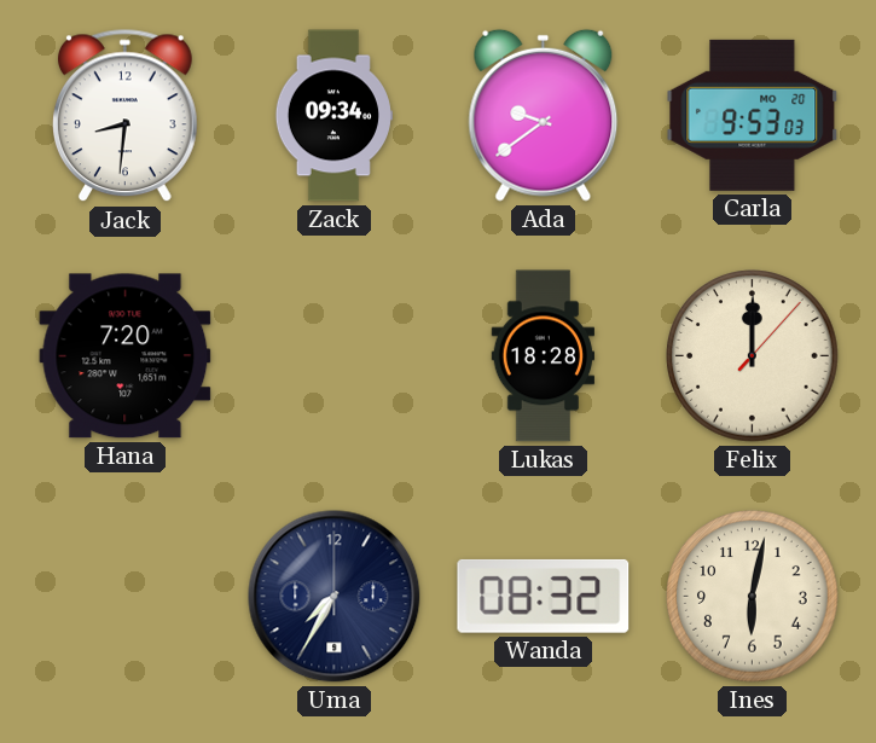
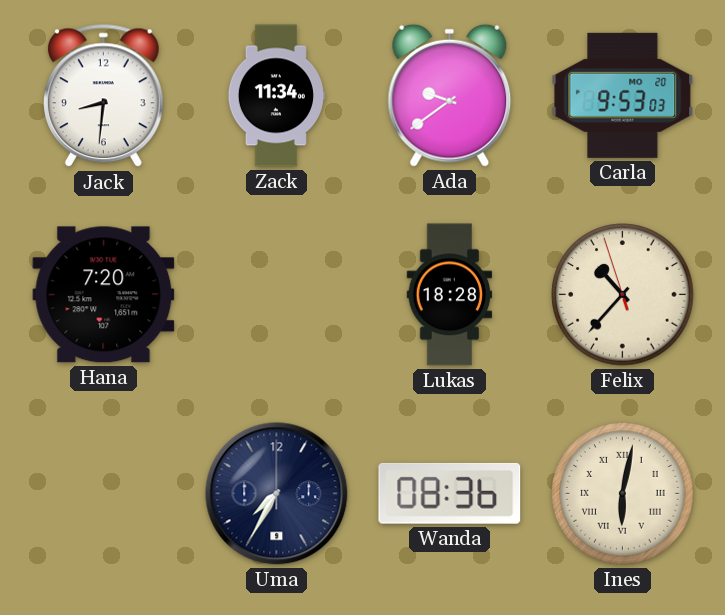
Zack: 09:34 -> 11:34 (276, 96)
Felix: 12:00 -> 10:36 (623, 295)
Wanda: 08:32 -> 08:36 (450, 493)
Ines numerals: Arabic -> Roman (623, 494)
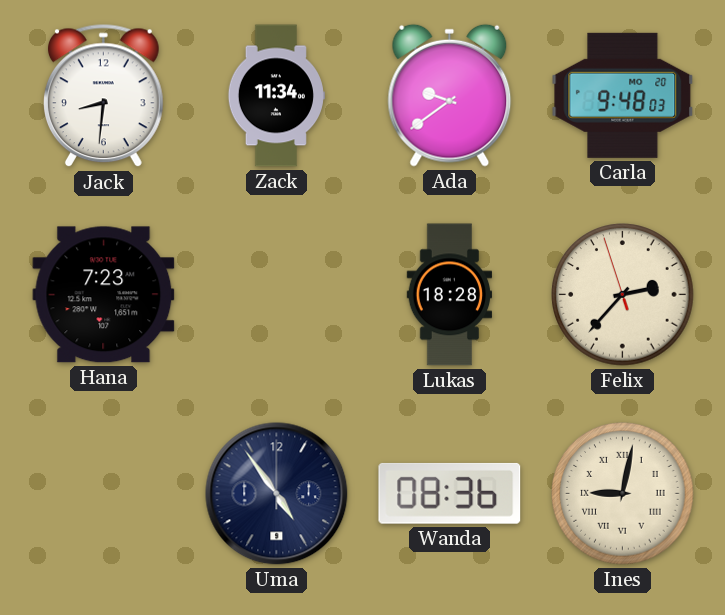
Carla: 9:53 -> 9:48 (623, 95)
Hana: 7:20 -> 7:23 (104, 295)
Felix: 10:36 -> 2:36 (623, 295)
Uma: 7:35 -> 4:54 (277, 494)
Ines: 6:02 -> 9:02 (623, 494)
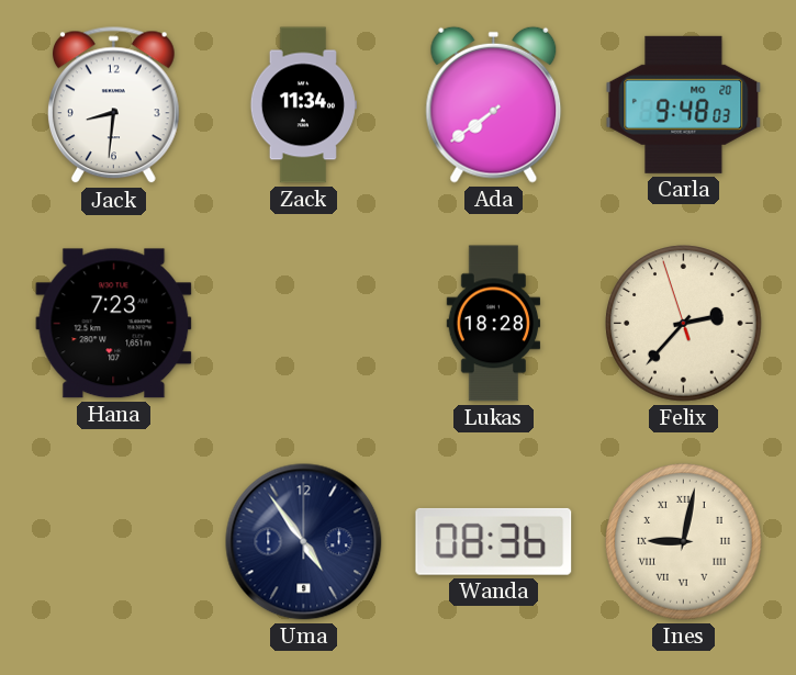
Ada: 9:39 -> 7:39 (494, 104)
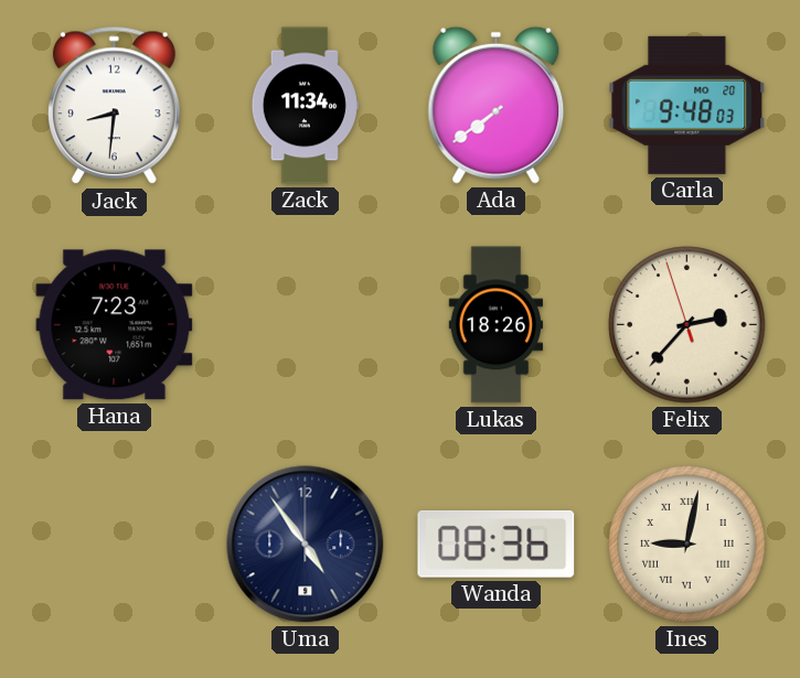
Lukas: 18:28 -> 18:26 (497, 325)
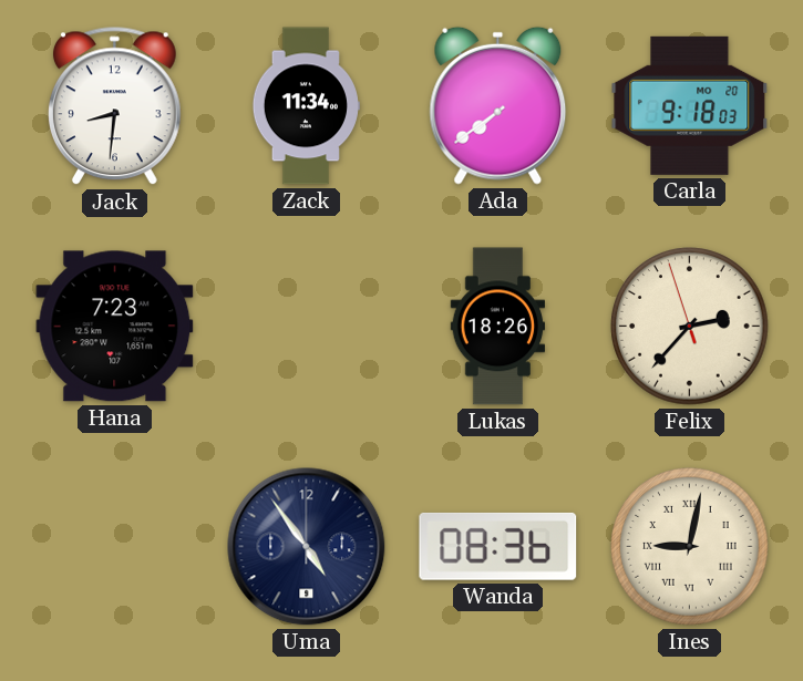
Carla: 9:48 -> 9:18 (690, 105)
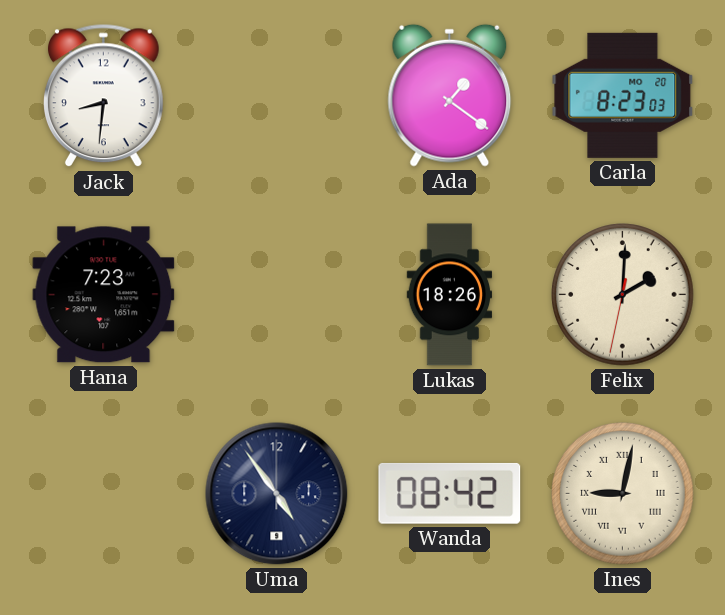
Zack: 11:34 -> none (306, 106)
Ada: 7:39 -> 1:21 (450, 95)
Carla: 9:18 -> 8:23 (623, 95)
Felix: 2:36 -> 2:00 (623, 295)
Wanda: 08:36 -> 08:42 (450, 493)
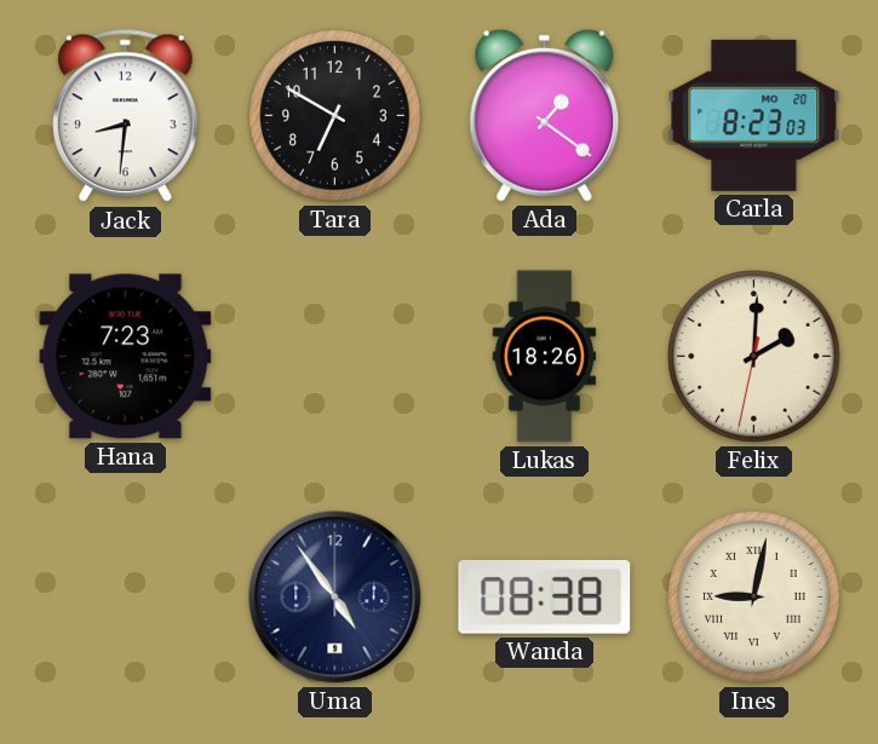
Tara: none -> 6:50 (335, 116)
Wanda: 08:42 -> 08:38 (545, 596)
